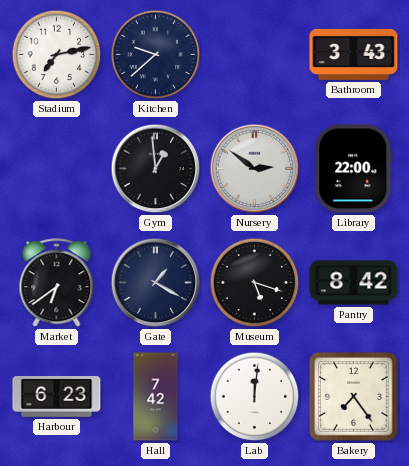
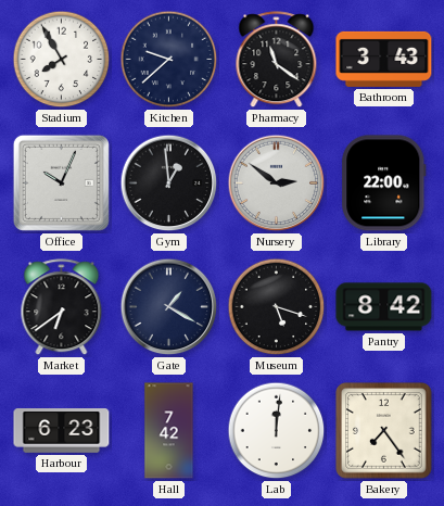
Stadium: 7:13 -> 7:55 (62, 60)
Pharmacy: none -> 11:21 (277, 60)
Office: none -> 10:04 (61, 182)
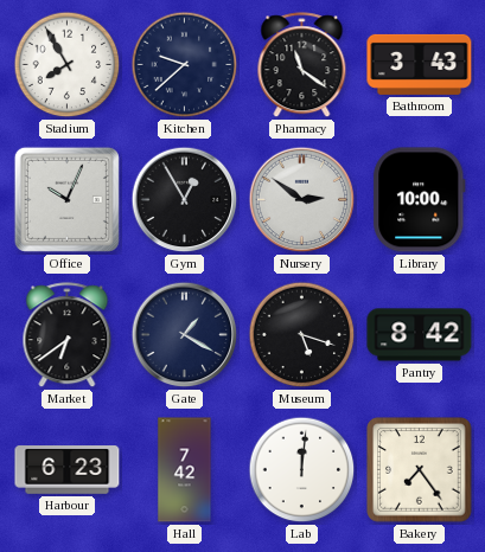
Gym: 12:59 -> 12:55 (185, 200)
Library: 22:00 -> 10:00 (420, 200)
